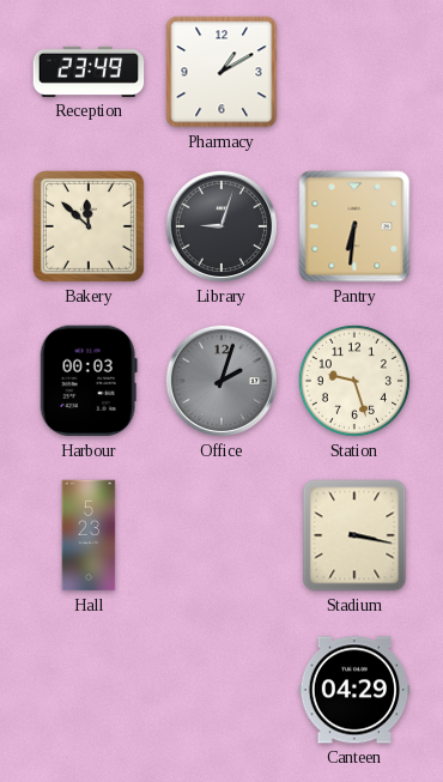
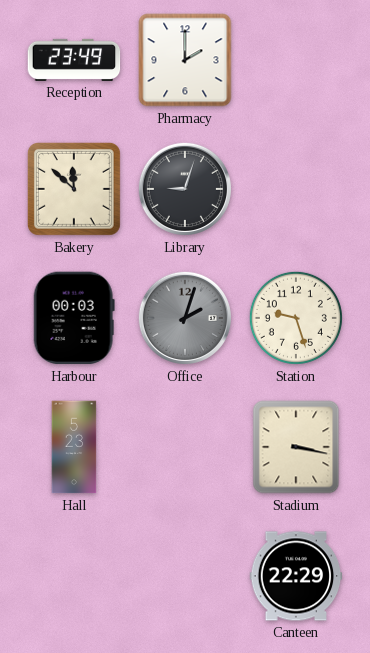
Pharmacy: 1:10 -> 2:00 (185, 60)
Pantry: 6:31 -> none (354, 226)
Canteen: 04:29 -> 22:29 (296, 576)
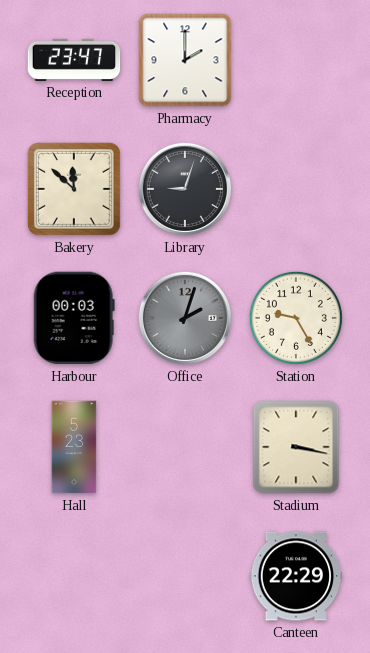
Reception: 23:49 -> 23:47 (74, 60)
Station: 9:27 -> 9:25 (296, 318)
